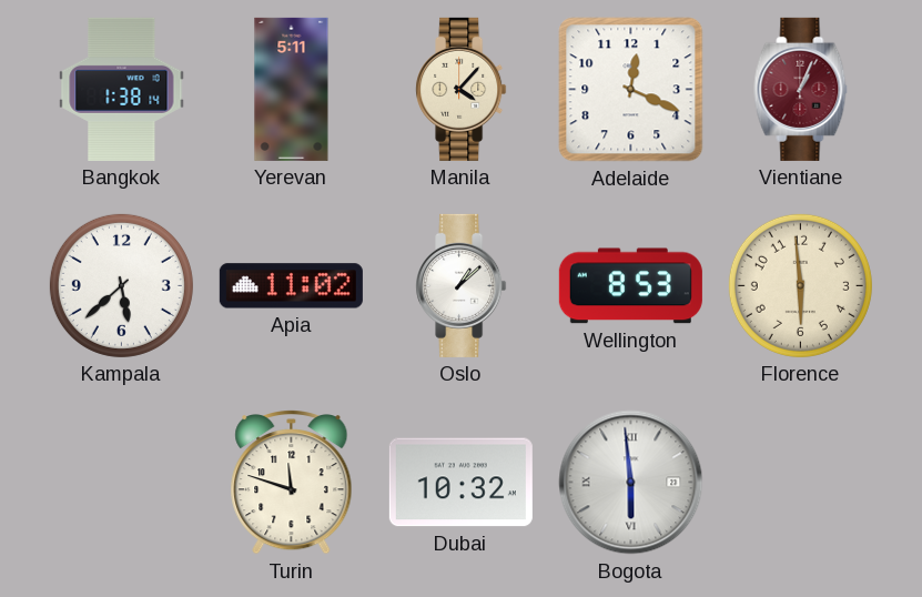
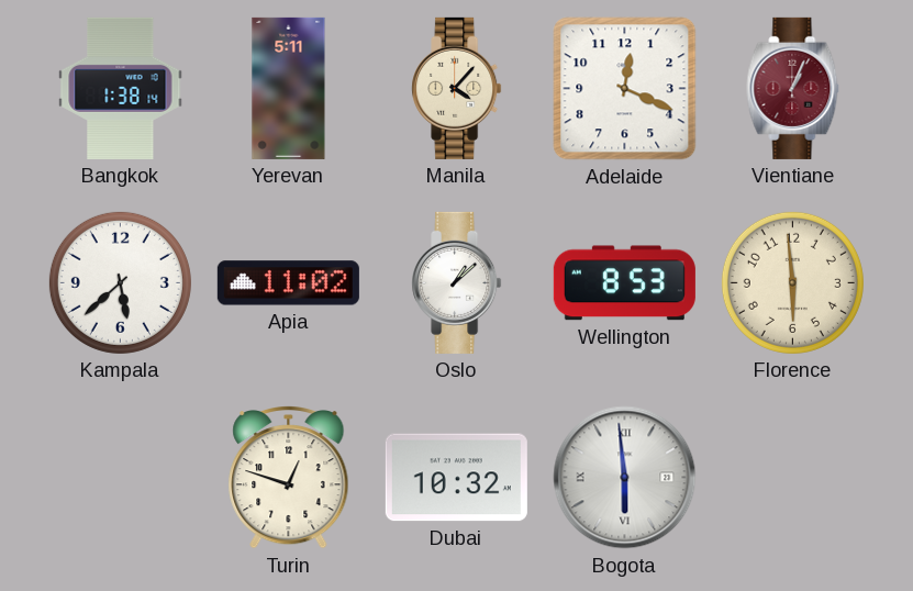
Turin: 11:48 -> 12:48 (289, 478)
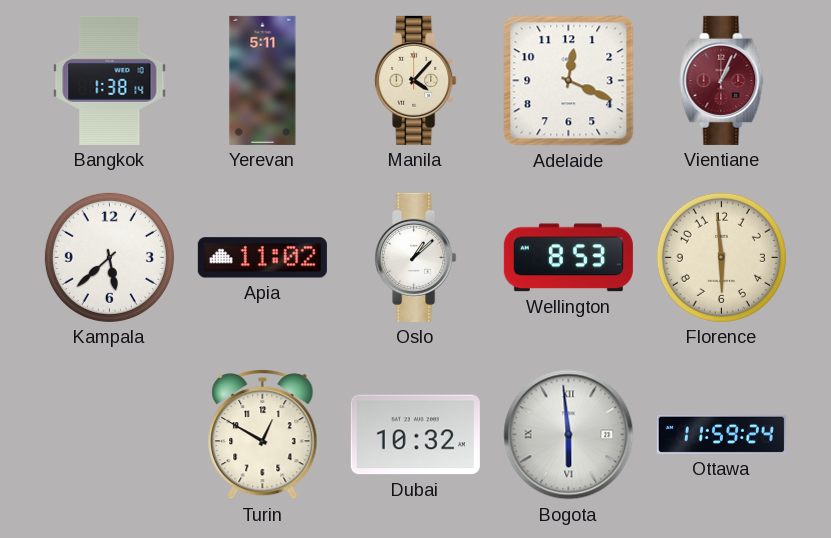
Turin: 12:48 -> 12:50 (263, 435)
Ottawa: none -> 11:59 (721, 434)
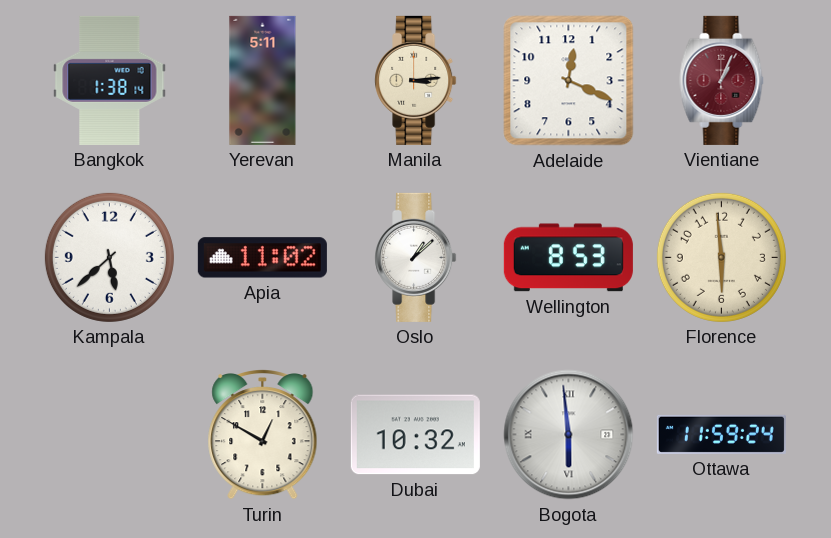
Manila: 4:07 -> 3:14 (416, 80)
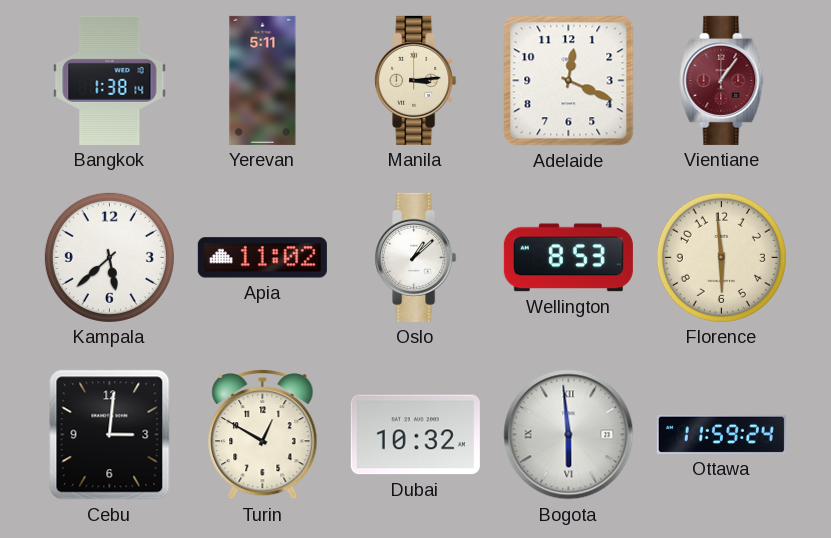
Vientiane: 1:04 -> 1:06 (722, 80)
Cebu: none -> 3:01 (110, 435)
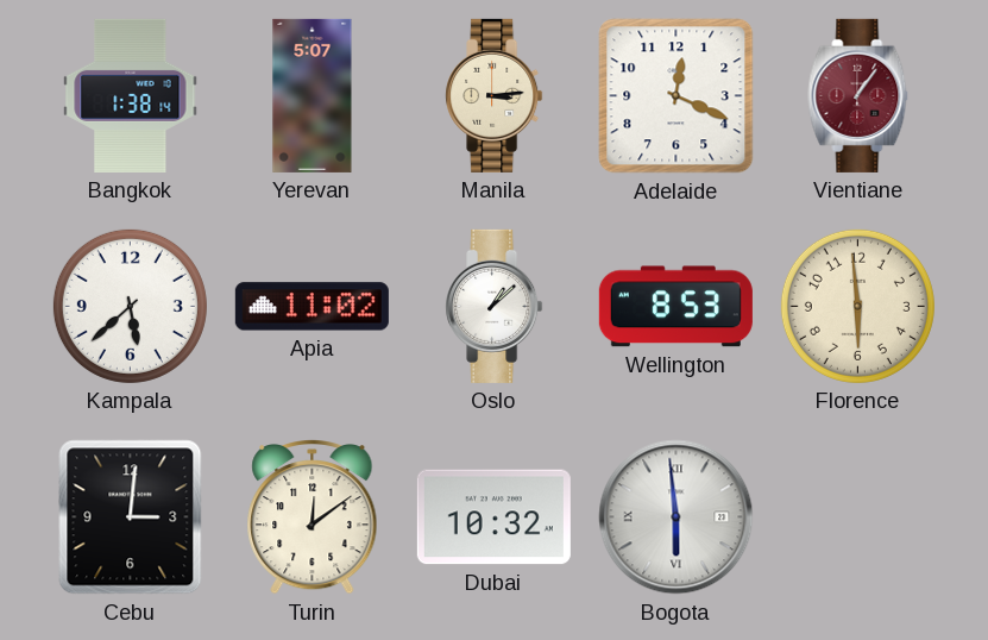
Yerevan: 5:11 -> 5:07 (313, 95)
Turin: 12:50 -> 12:09 (313, 517)
Ottawa: 11:59 -> none (721, 434)
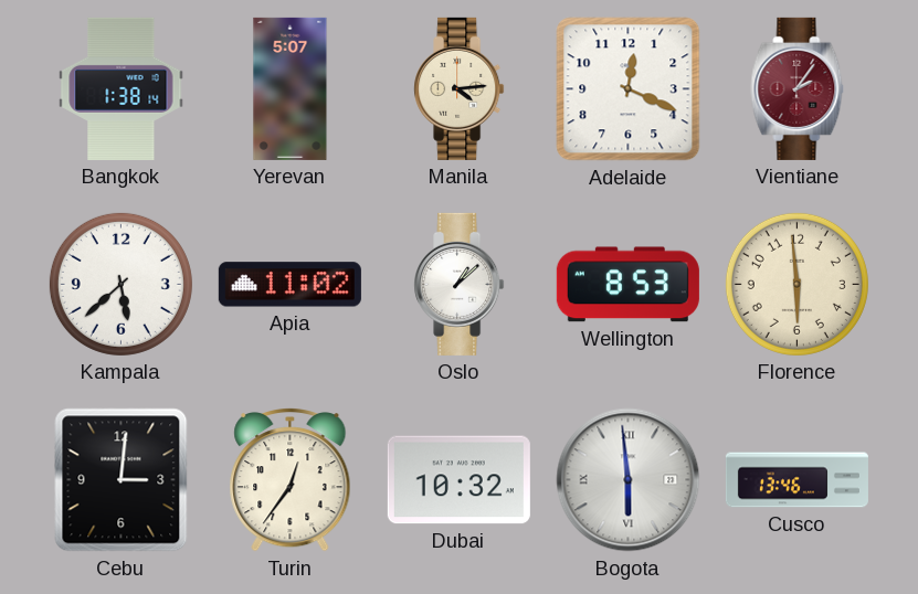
Manila: 3:14 -> 4:14 (460, 88)
Vientiane: 1:06 -> 2:06 (798, 88)
Turin: 12:09 -> 12:36 (291, 480)
Cusco: none -> 13:46 (796, 480)
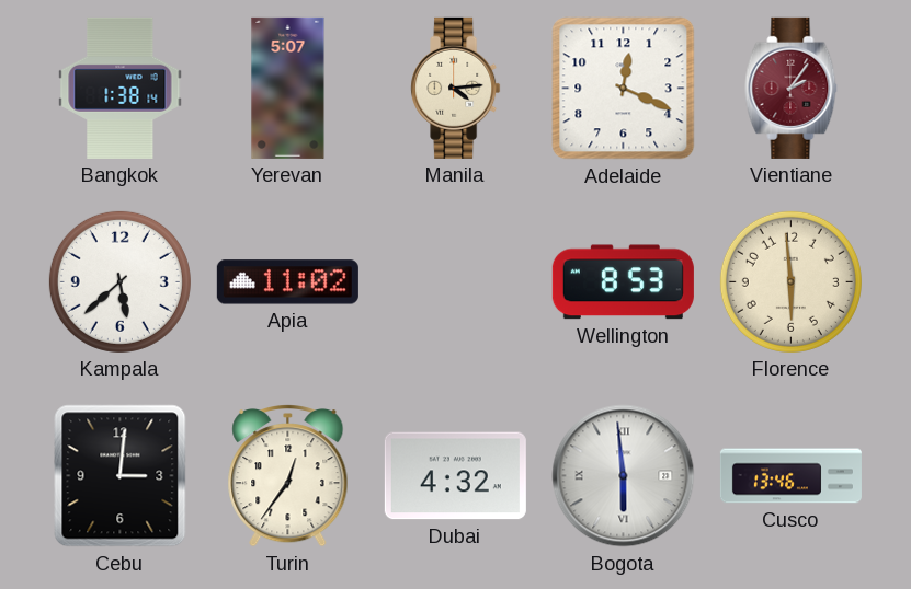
Oslo: 1:08 -> none (460, 284)
Dubai: 10:32 -> 4:32 (455, 476)
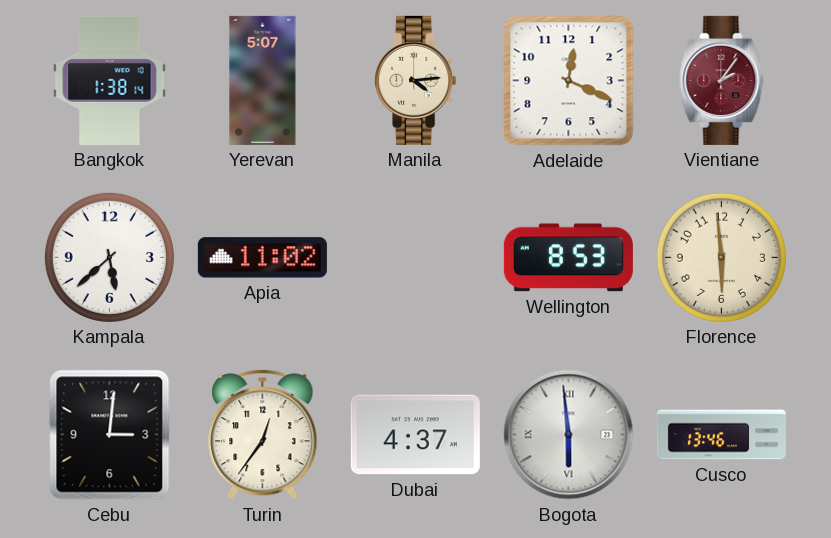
Dubai: 4:32 -> 4:37 (415, 435)
